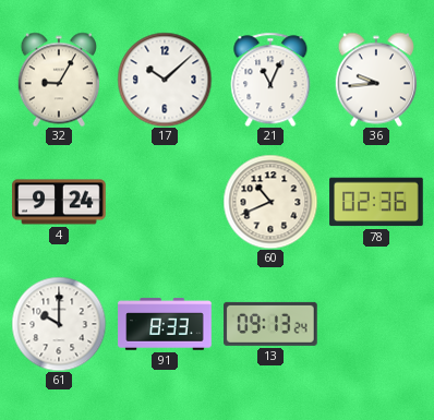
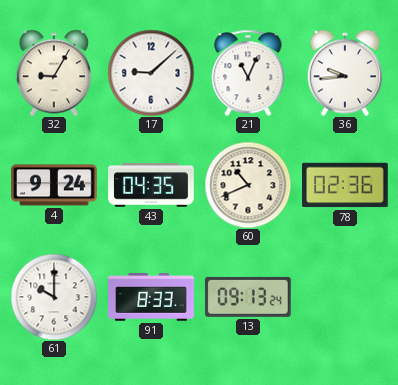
17: 10:08 -> 9:08 (151, 73)
43: none -> 04:35 (151, 185)
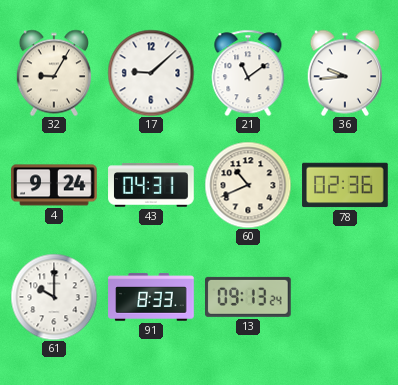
21: 11:04 -> 11:09 (248, 73)
43: 04:35 -> 04:31 (151, 185)
